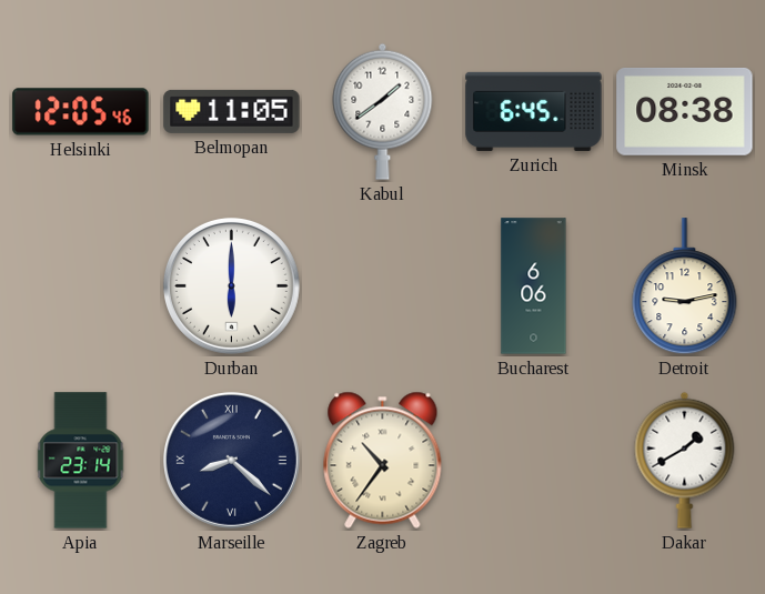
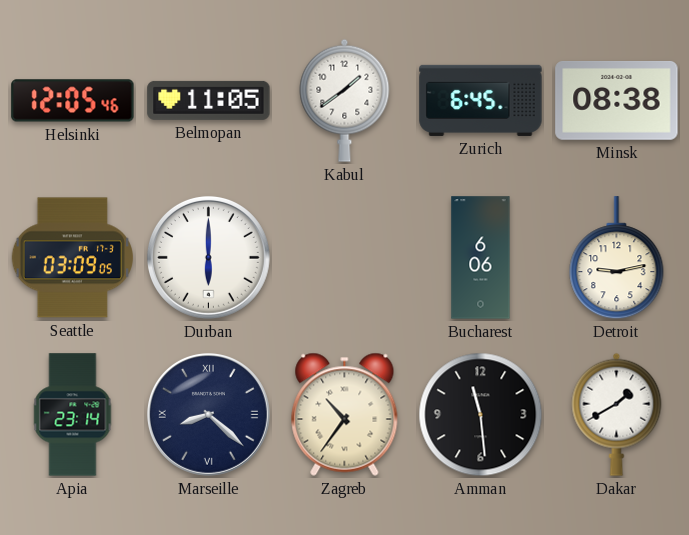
Seattle: none -> 03:09 (72, 258)
Amman: none -> 11:29 (481, 415)
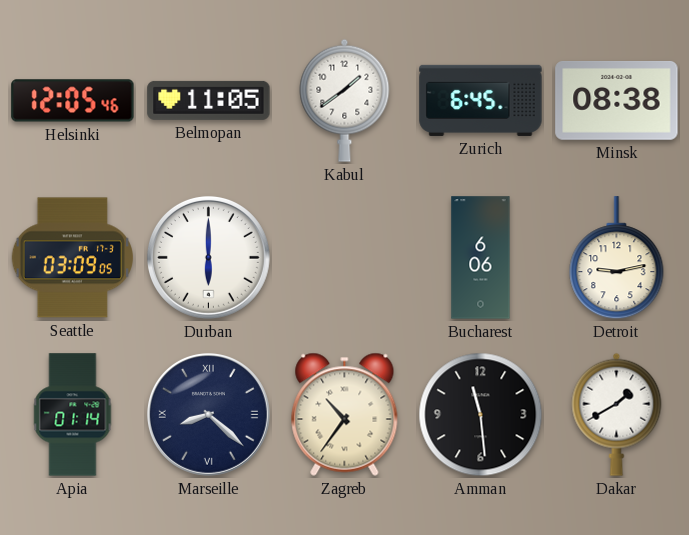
Apia: 23:14 -> 01:14 (73, 415)
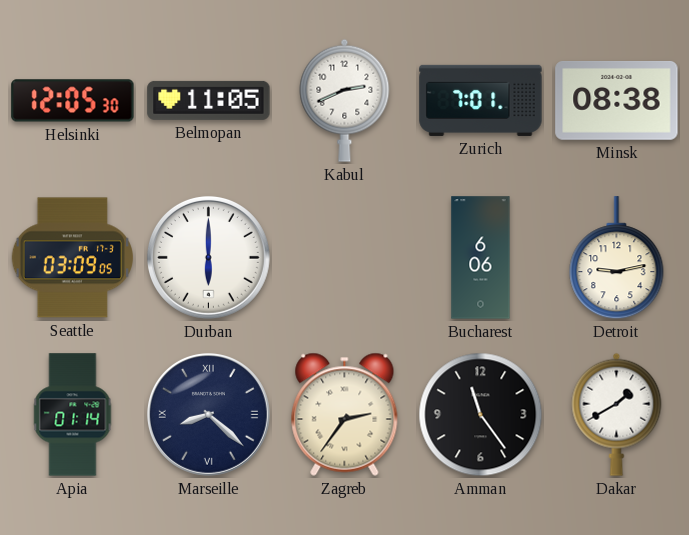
Helsinki: 12:05:46 -> 12:05:30 (73, 101)
Kabul: 1:39 -> 2:41 (345, 100)
Zurich: 6:45 -> 7:01 (481, 100)
Zagreb: 10:36 -> 2:36 (345, 414)
Amman: 11:29 -> 11:24 (481, 415)
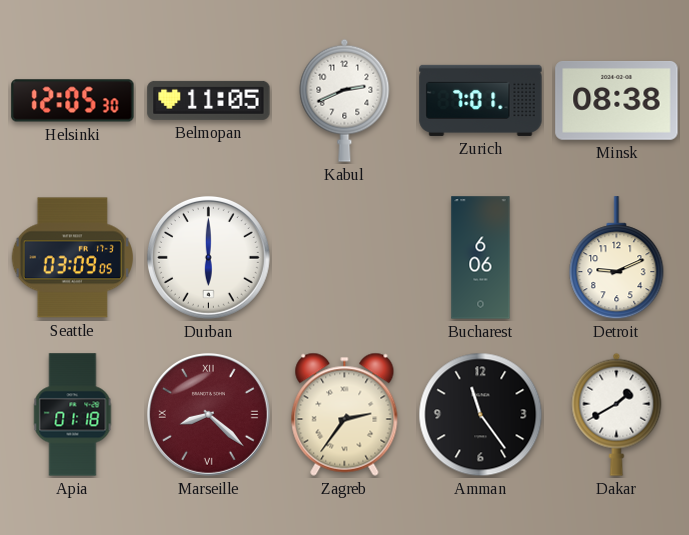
Detroit: 9:13 -> 9:11 (617, 258)
Apia: 01:14 -> 01:18 (73, 415)
Marseille dial: navy -> burgundy (208, 414)
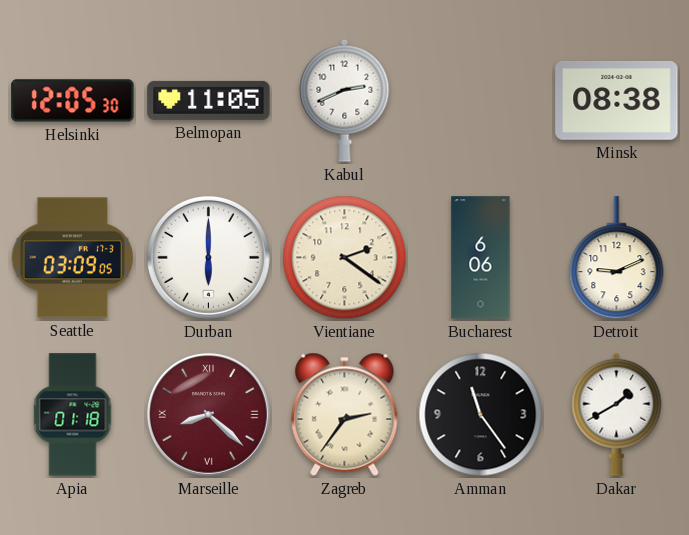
Zurich: 7:01 -> none (481, 100)
Vientiane: none -> 2:21 (345, 258)
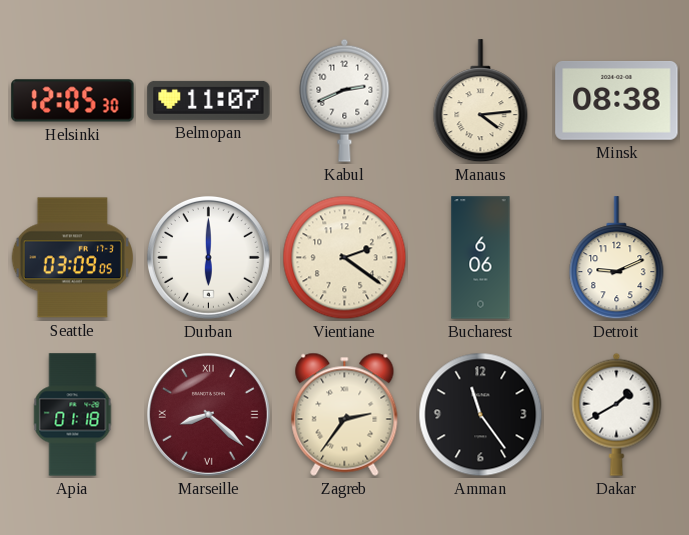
Belmopan: 11:05 -> 11:07 (209, 100)
Manaus: none -> 4:14 (481, 101)
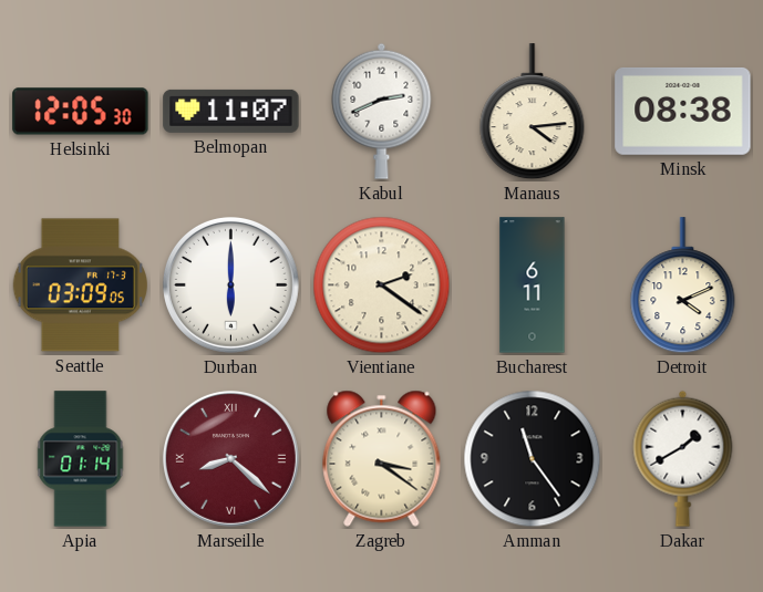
Bucharest: 6:06 -> 6:11 (533, 285)
Detroit: 9:11 -> 4:11 (683, 285)
Apia: 01:18 -> 01:14 (81, 459)
Zagreb: 2:36 -> 3:21 (382, 458)
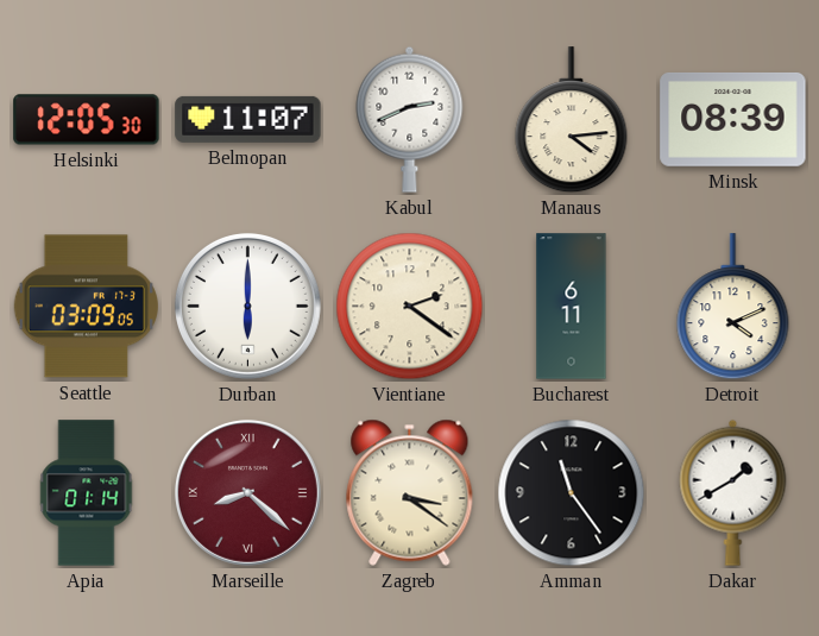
Minsk: 08:38 -> 08:39 (733, 119)
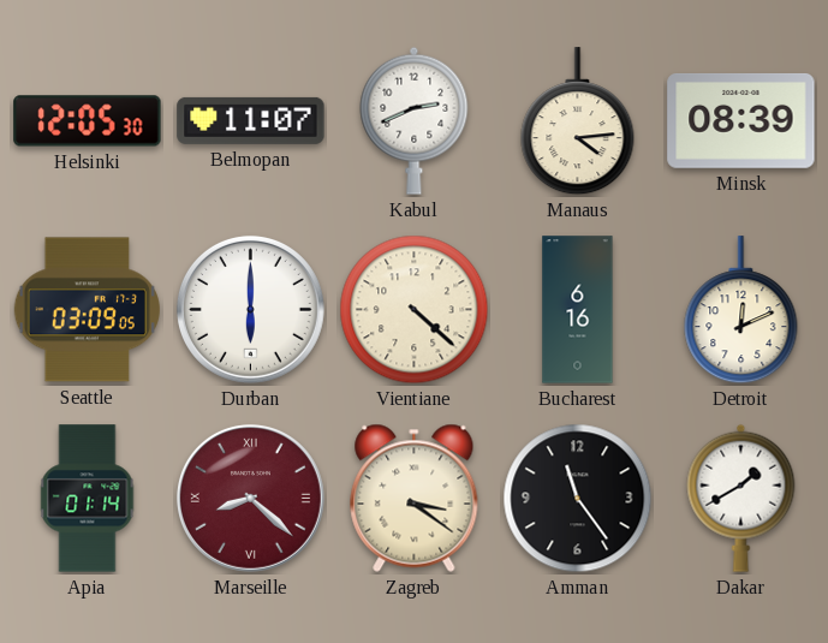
Vientiane: 2:21 -> 4:22 (415, 310)
Bucharest: 6:11 -> 6:16 (578, 310)
Detroit: 4:11 -> 12:11 (741, 310)
